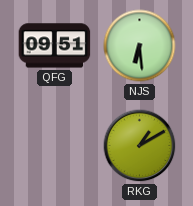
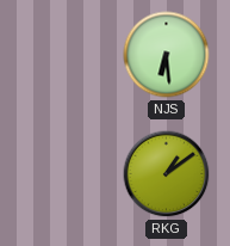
QFG: 09:51 -> none (55, 46)
RKG: 1:10 -> 1:09 (167, 174)
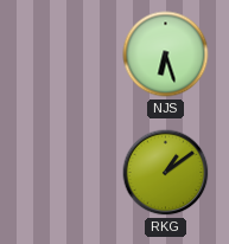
NJS: 6:29 -> 6:27 (166, 54)
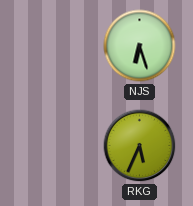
RKG: 1:09 -> 5:34 (140, 146)
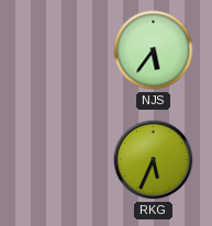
NJS: 6:27 -> 5:36 (154, 50)
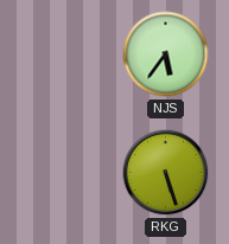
RKG: 5:34 -> 5:27 (166, 173)
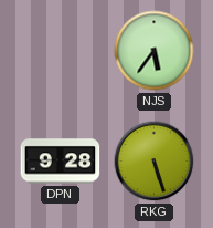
DPN: none -> 9:28 (61, 162)
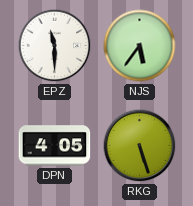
EPZ: none -> 11:30 (55, 46)
DPN: 9:28 -> 4:05 (55, 146)
